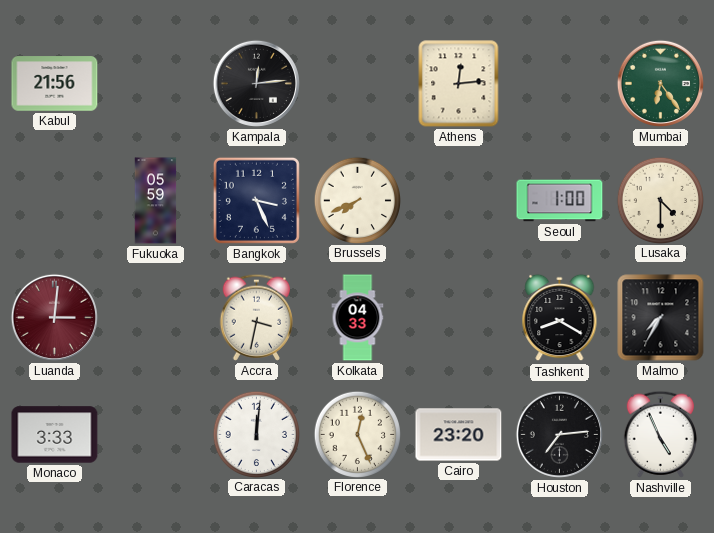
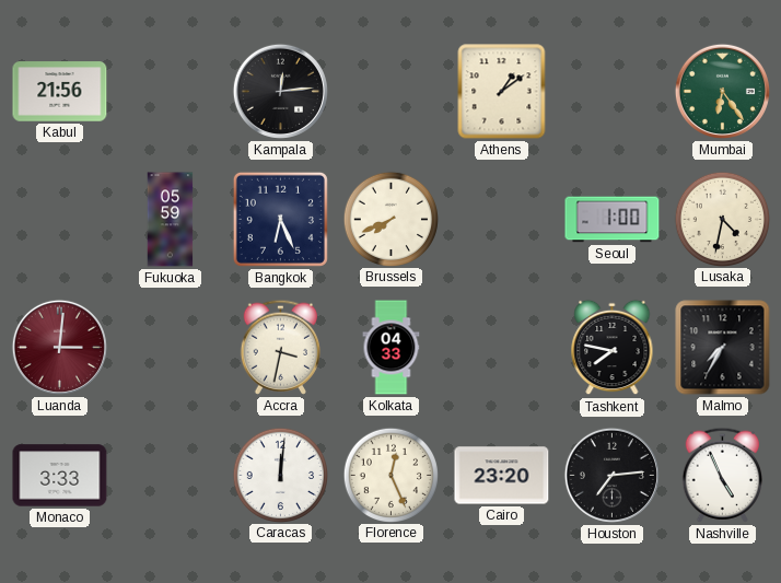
Athens: 12:14 -> 1:09 (502, 92)
Bangkok: 3:26 -> 6:26 (280, 219)
Lusaka: 4:30 -> 4:32 (722, 219)
Tashkent: 8:20 -> 7:47 (613, 348)
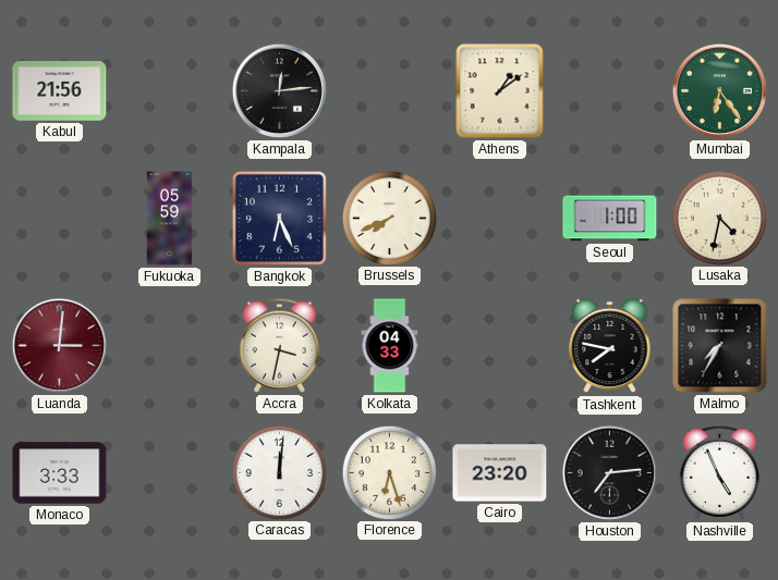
Florence: 12:26 -> 6:27 (389, 472)
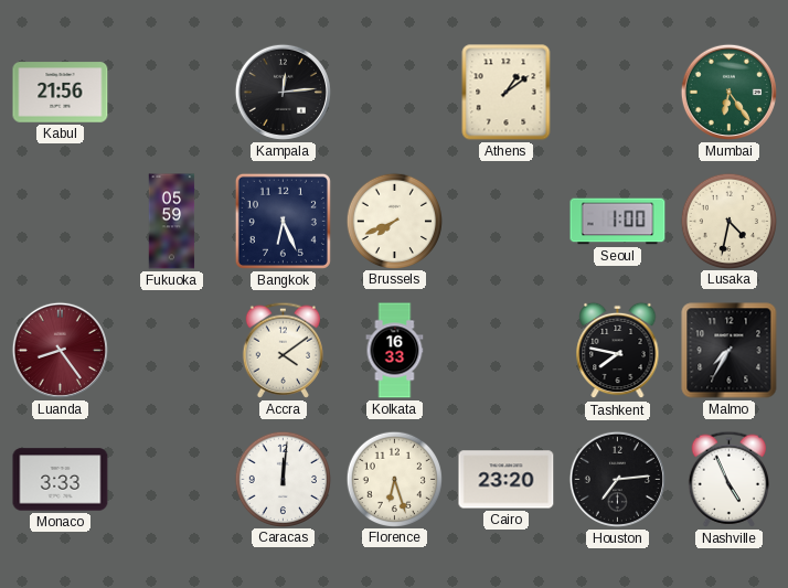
Luanda: 3:01 -> 8:24 (60, 350)
Accra: 3:32 -> 4:09 (283, 350)
Kolkata: 04:33 -> 16:33 (395, 351)
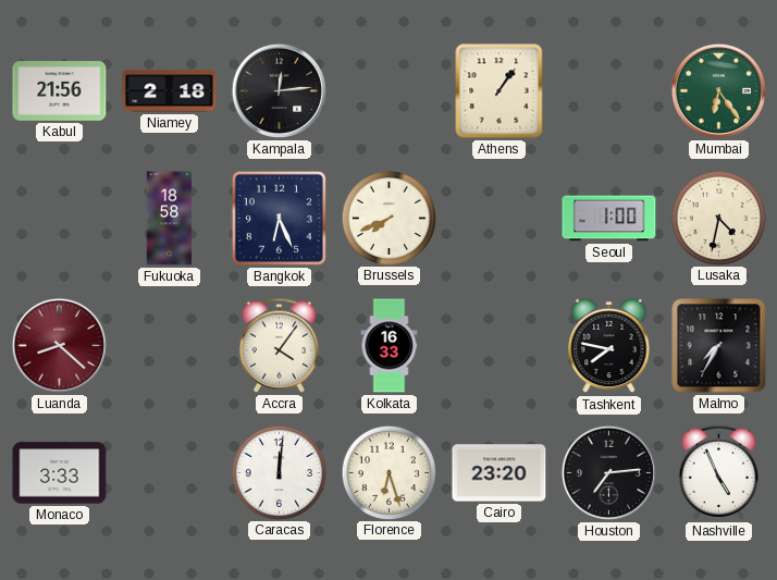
Niamey: none -> 2:18 (170, 91)
Athens: 1:09 -> 1:06 (499, 91)
Fukuoka: 05:59 -> 18:58 (170, 219)
Luanda: 8:24 -> 8:22 (59, 345)
Accra: 4:09 -> 4:06 (279, 345)
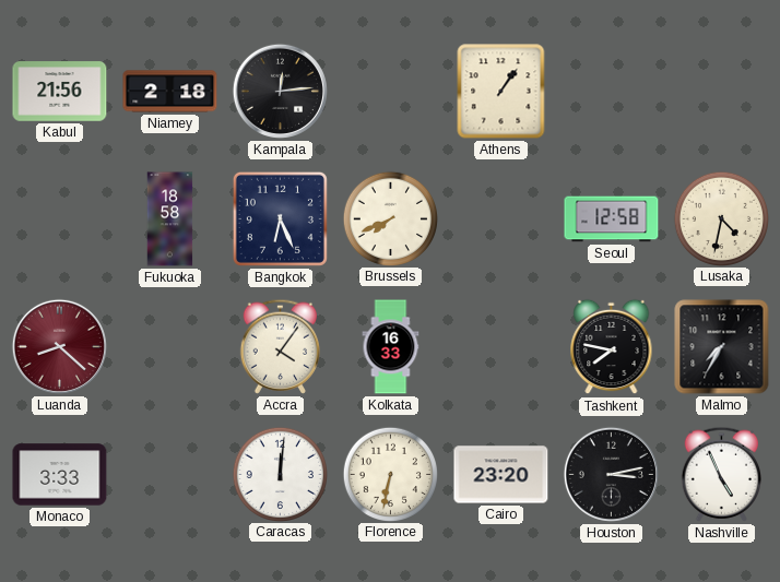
Mumbai: 6:24 -> none (718, 90)
Seoul: 1:00 -> 12:58 (612, 219)
Florence: 6:27 -> 6:32 (390, 474)
Houston: 7:14 -> 3:13 (611, 474)
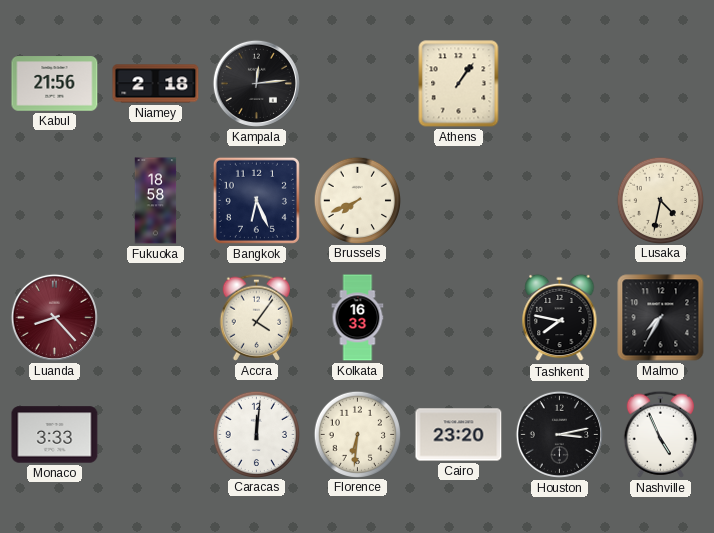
Seoul: 12:58 -> none (612, 219)
Luanda: 8:22 -> 8:23 (54, 317)
Florence: 6:32 -> 6:31 (357, 434)
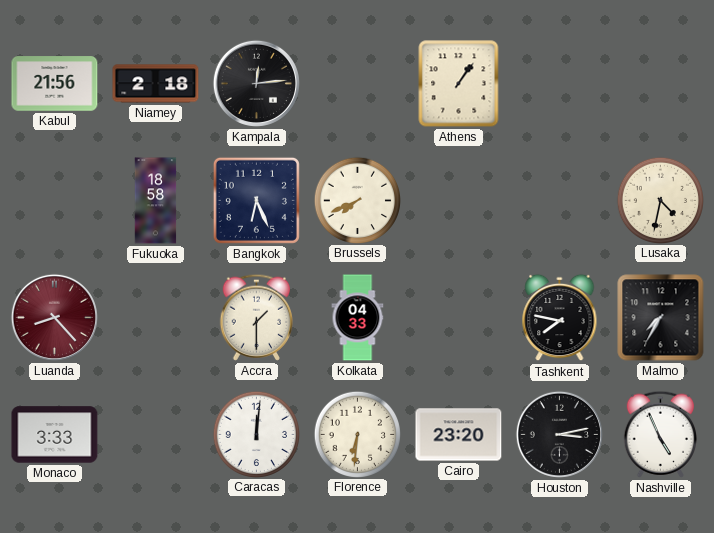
Accra: 4:06 -> 1:30 (256, 317)
Kolkata: 16:33 -> 04:33 (358, 318)
